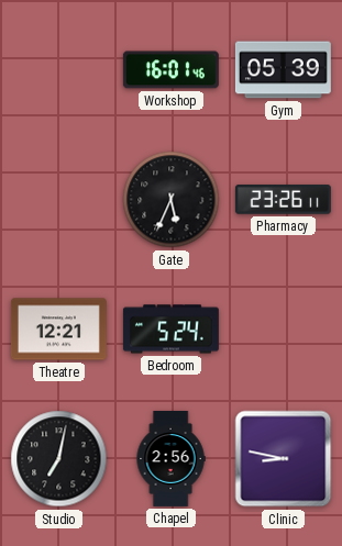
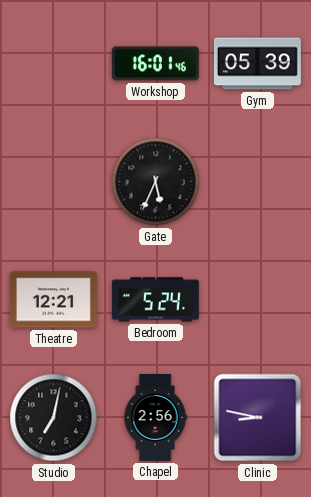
Pharmacy: 23:26 -> none (283, 200)
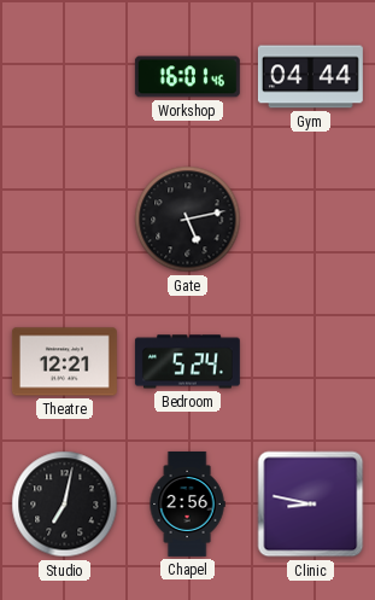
Gym: 05:39 -> 04:44 (310, 77)
Gate: 5:34 -> 5:13 (188, 220)
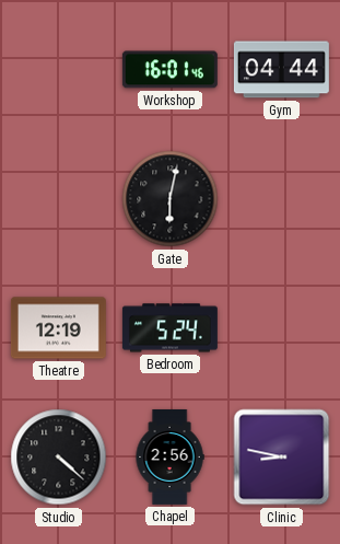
Gate: 5:13 -> 6:02 (171, 199)
Theatre: 12:21 -> 12:19 (58, 328)
Studio: 7:02 -> 4:22 (59, 458)
